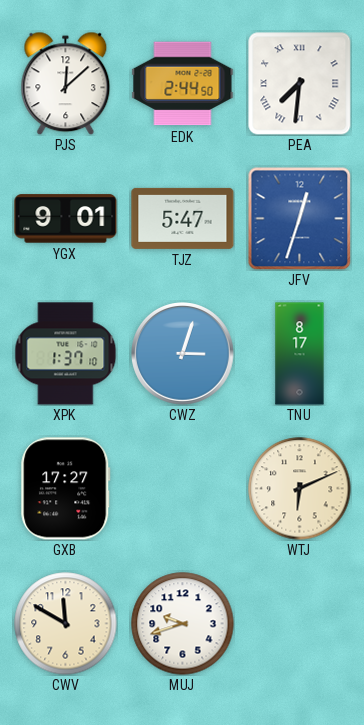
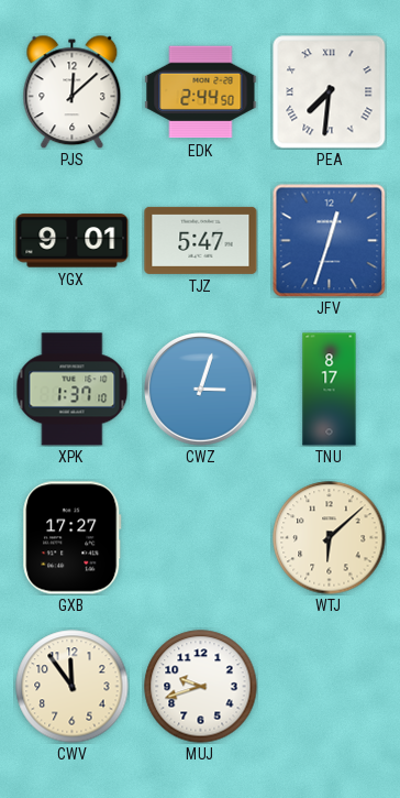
WTJ: 6:11 -> 6:08 (330, 538)
CWV: 11:50 -> 11:54 (73, 687)
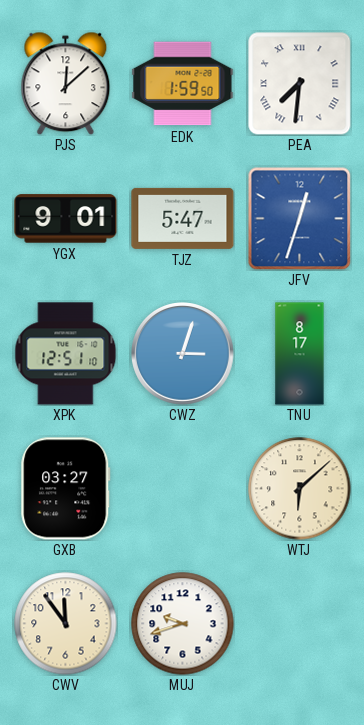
EDK: 2:44 -> 1:59 (183, 84)
XPK: 1:37 -> 12:51 (66, 354)
GXB: 17:27 -> 03:27 (66, 489)
